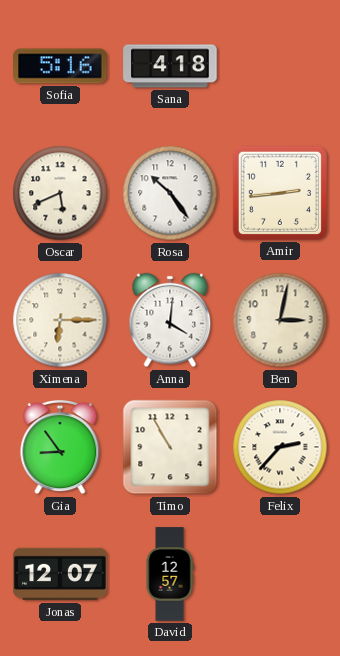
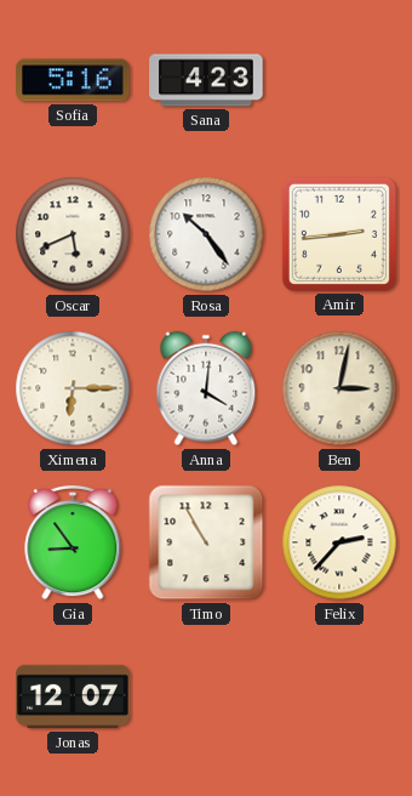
Sana: 4:18 -> 4:23 (206, 80)
David: 12:57 -> none (170, 574)
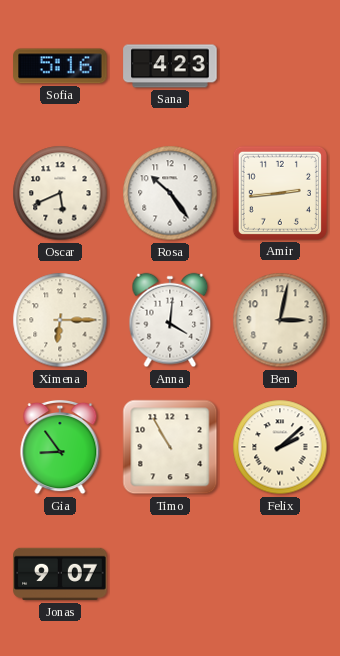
Felix: 2:37 -> 2:08 (280, 447)
Jonas: 12:07 -> 9:07 (60, 574)
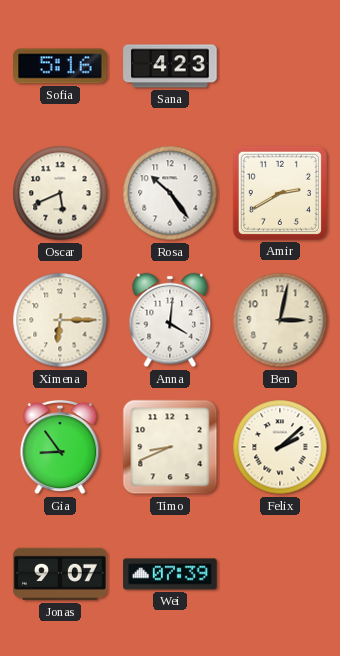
Amir: 2:44 -> 2:40 (280, 193)
Timo: 10:55 -> 8:41 (170, 447)
Wei: none -> 07:39 (170, 574)
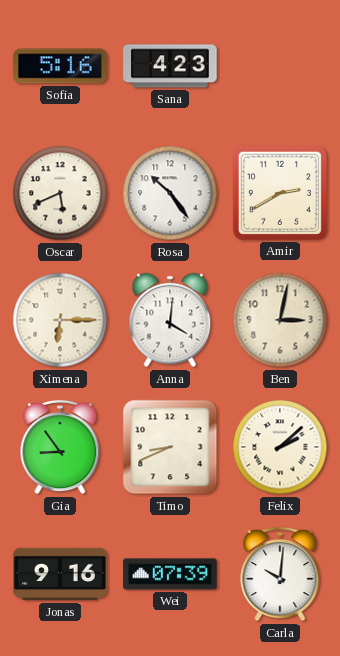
Jonas: 9:07 -> 9:16 (60, 574)
Carla: none -> 10:01 (280, 574)
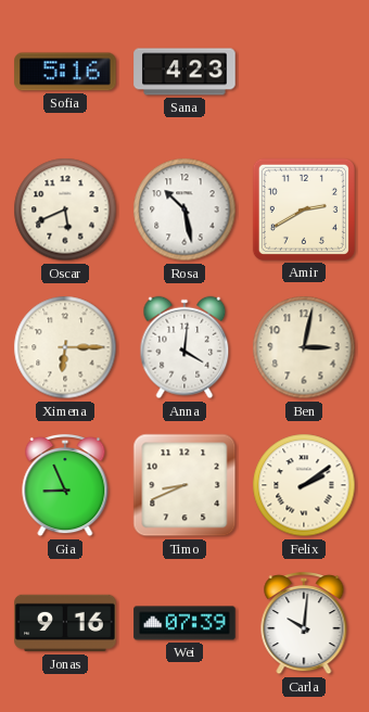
Rosa: 10:24 -> 10:28 (184, 209)
Gia: 8:54 -> 8:56 (65, 485)
Felix: 2:08 -> 2:09 (304, 485)
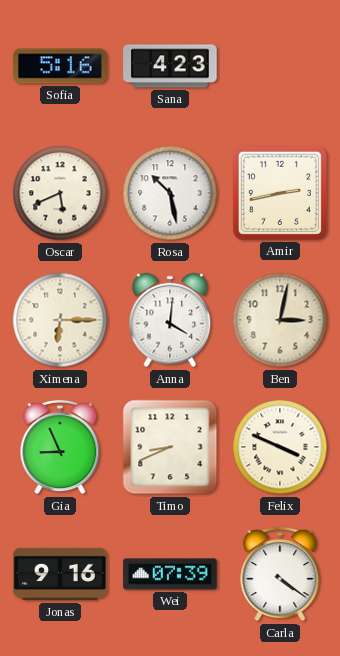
Amir: 2:40 -> 2:43 (280, 193)
Felix: 2:09 -> 3:49 (280, 447)
Carla: 10:01 -> 4:21 (280, 574)
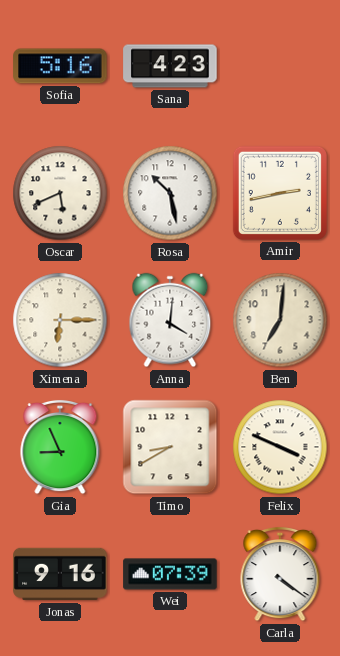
Ben: 3:02 -> 7:01 (280, 320)
Timo: 8:41 -> 8:40 (170, 447)
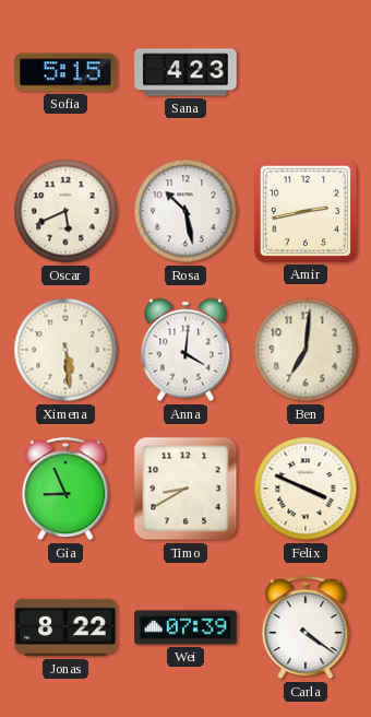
Sofia: 5:16 -> 5:15 (65, 72)
Ximena: 6:15 -> 5:29 (65, 350)
Jonas: 9:16 -> 8:22 (65, 627)
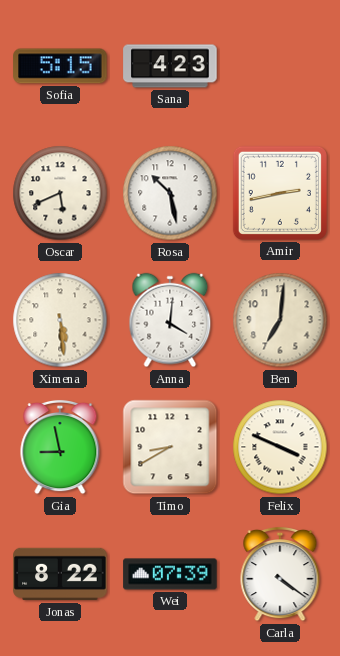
Gia: 8:56 -> 8:58 (60, 447)
